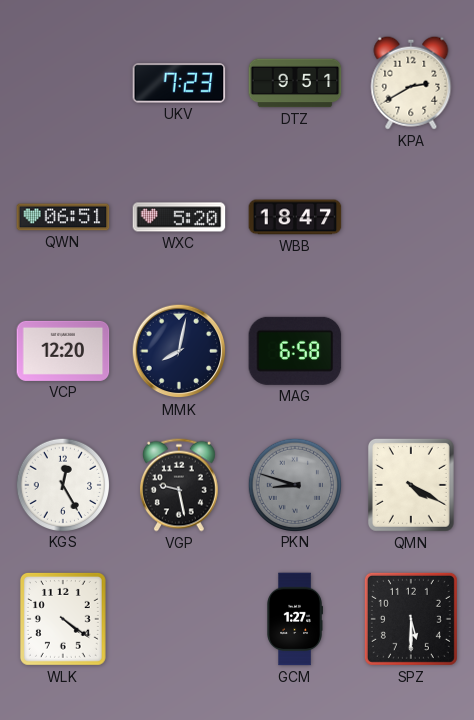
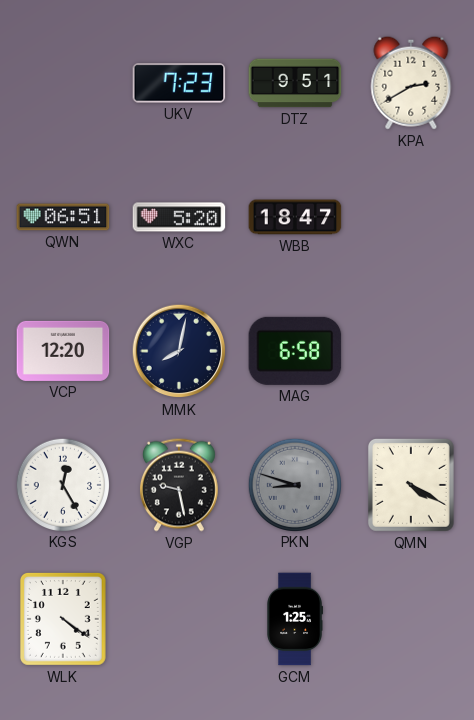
GCM: 1:27 -> 1:25 (294, 619)
SPZ: 5:30 -> none (411, 619)
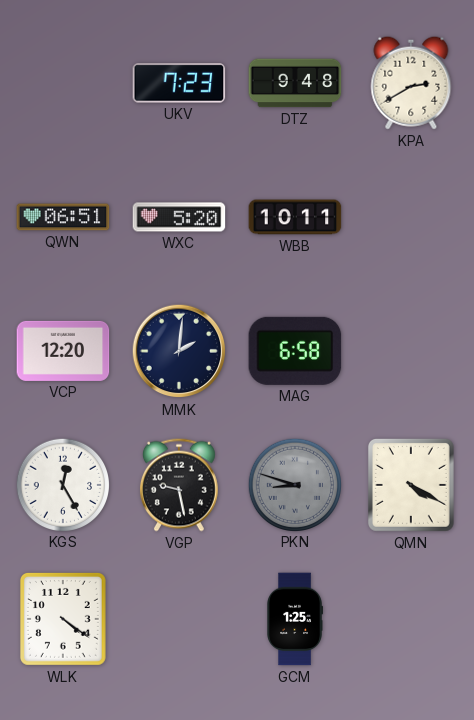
DTZ: 9:51 -> 9:48 (295, 83)
WBB: 18:47 -> 10:11 (295, 217)
MMK: 8:02 -> 2:01 (179, 351)
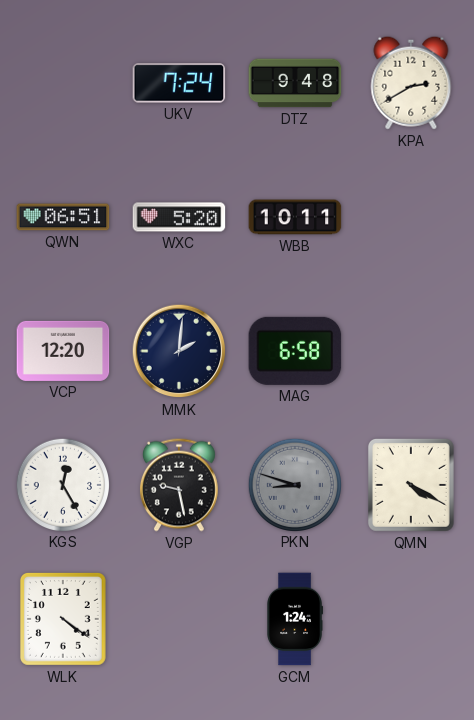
UKV: 7:23 -> 7:24 (179, 83)
GCM: 1:25 -> 1:24 (294, 619)
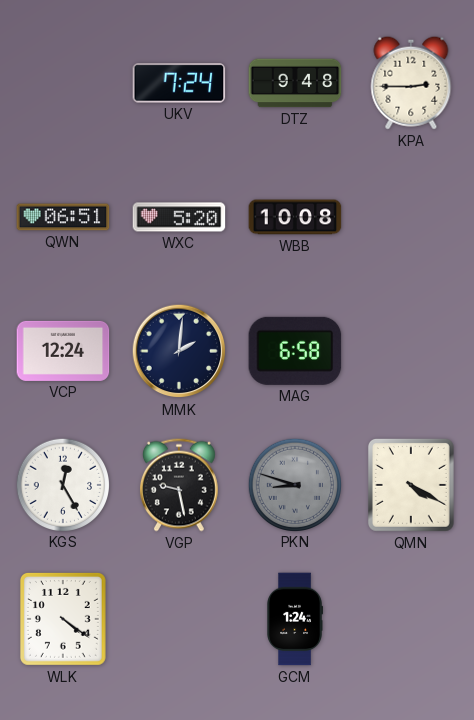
KPA: 2:40 -> 2:45 (411, 83)
WBB: 10:11 -> 10:08 (295, 217)
VCP: 12:20 -> 12:24 (63, 351)
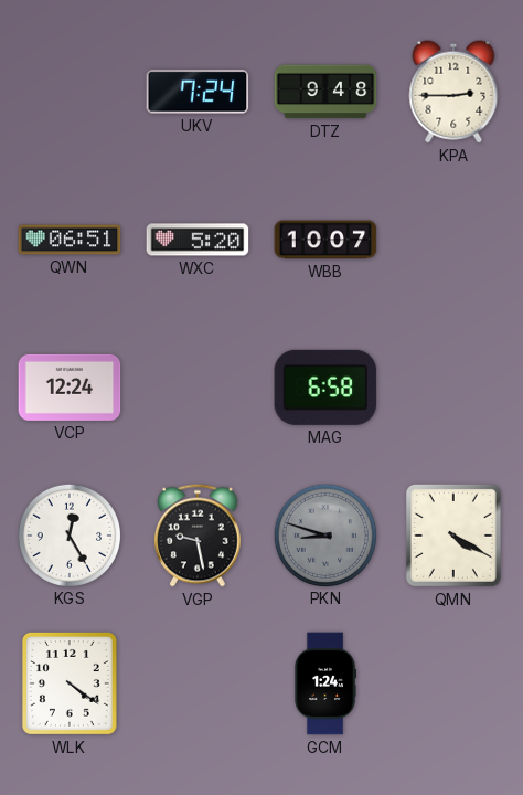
WBB: 10:08 -> 10:07 (325, 240)
MMK: 2:01 -> none (179, 351)
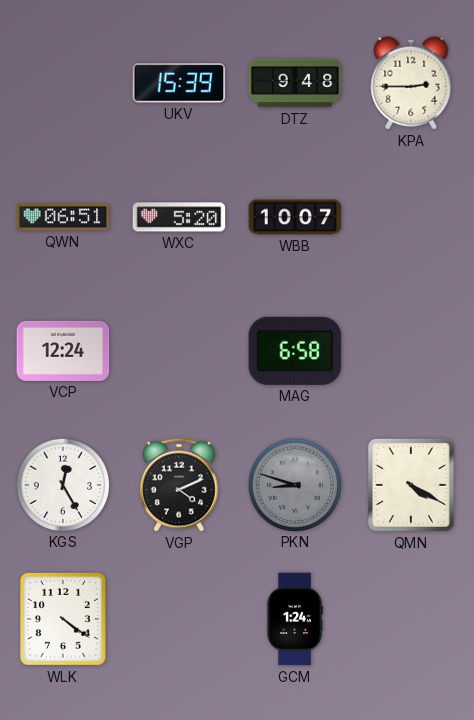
UKV: 7:24 -> 15:39 (179, 83)
VGP: 9:28 -> 4:11 (179, 485)
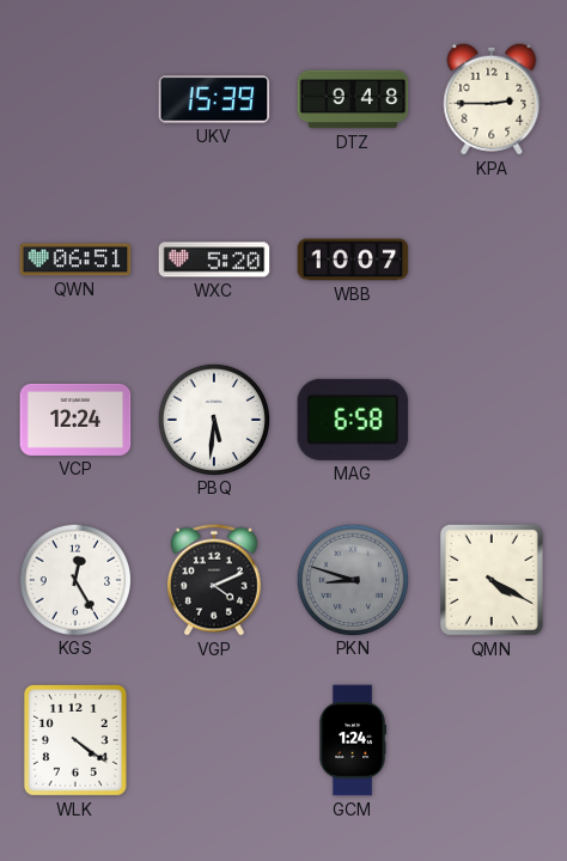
PBQ: none -> 5:31 (213, 419)
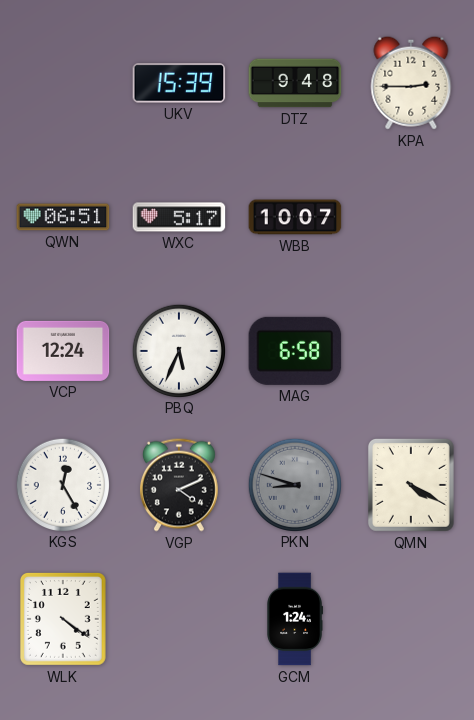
WXC: 5:20 -> 5:17 (179, 217)
PBQ: 5:31 -> 5:34 (178, 350)
